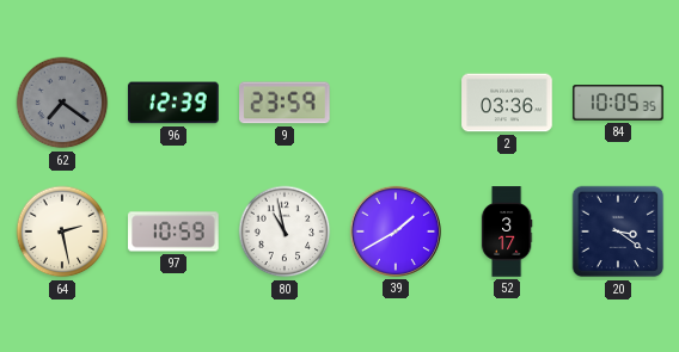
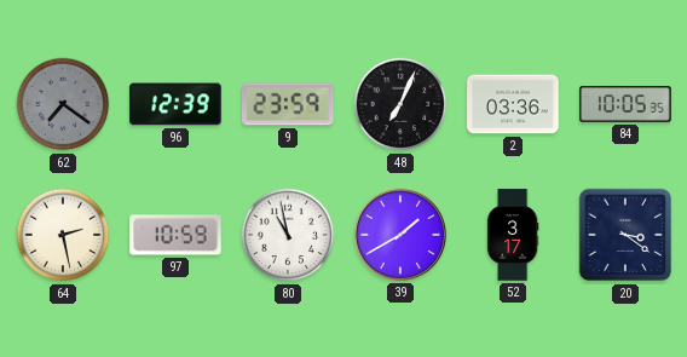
48: none -> 7:04 (400, 104)
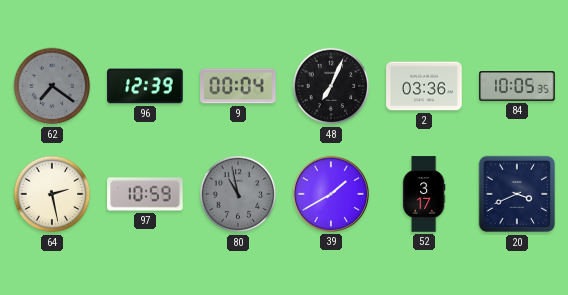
9: 23:59 -> 00:04 (238, 86)
80 dial: white -> grey (238, 194)
20: 3:21 -> 3:41 (517, 194)
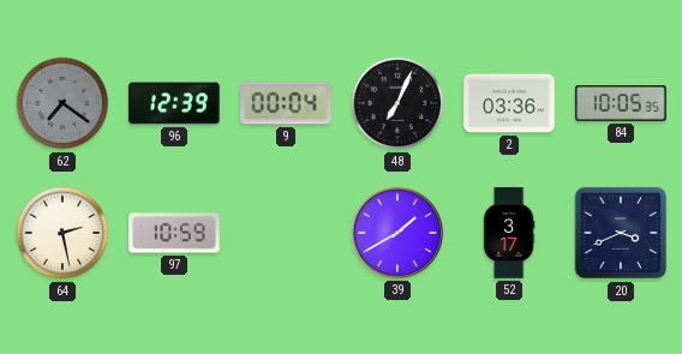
80: 10:58 -> none (238, 194)
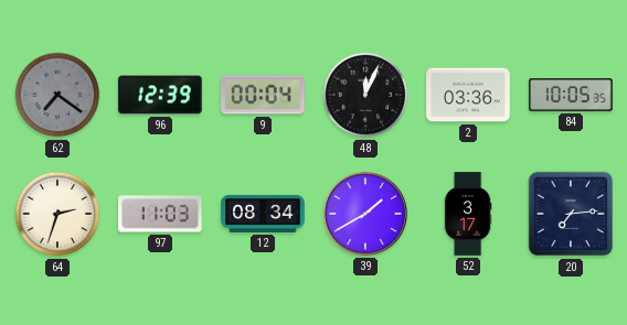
48: 7:04 -> 12:04 (365, 95)
64: 2:28 -> 2:33 (57, 214)
97: 10:59 -> 11:03 (160, 214)
12: none -> 08:34 (263, 214)
20: 3:41 -> 7:14 (571, 214)
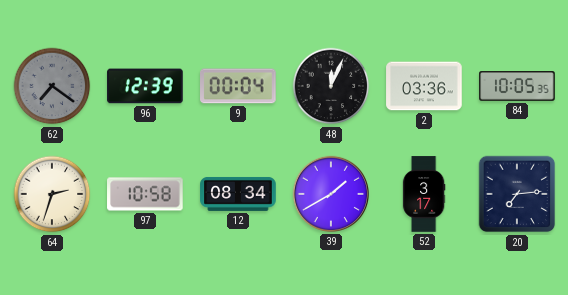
97: 11:03 -> 10:58 (145, 194)
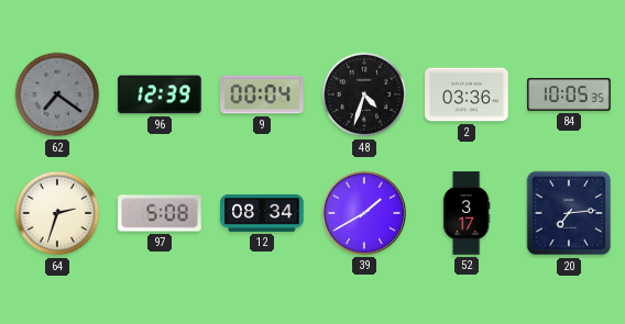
48: 12:04 -> 4:33 (364, 94)
97: 10:58 -> 5:08 (160, 213)
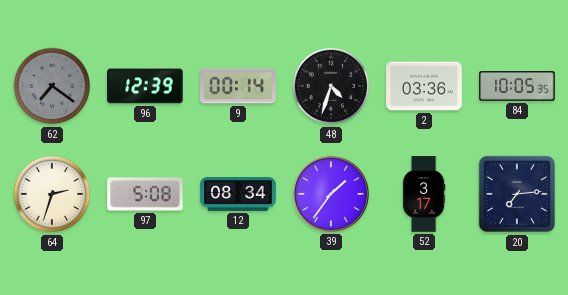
9: 00:04 -> 00:14 (238, 86)
39: 1:40 -> 1:36 (331, 194)
